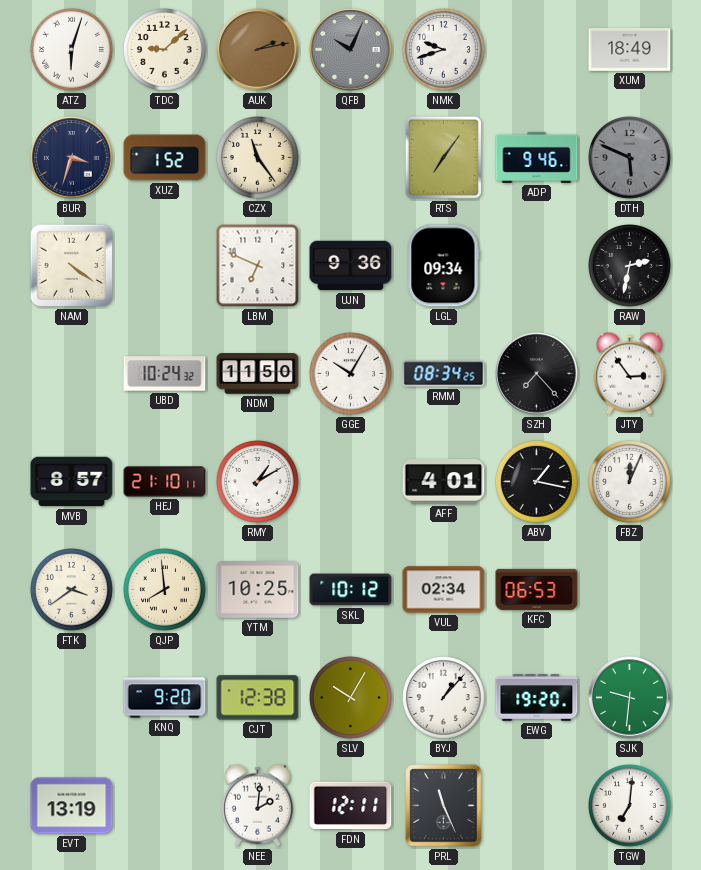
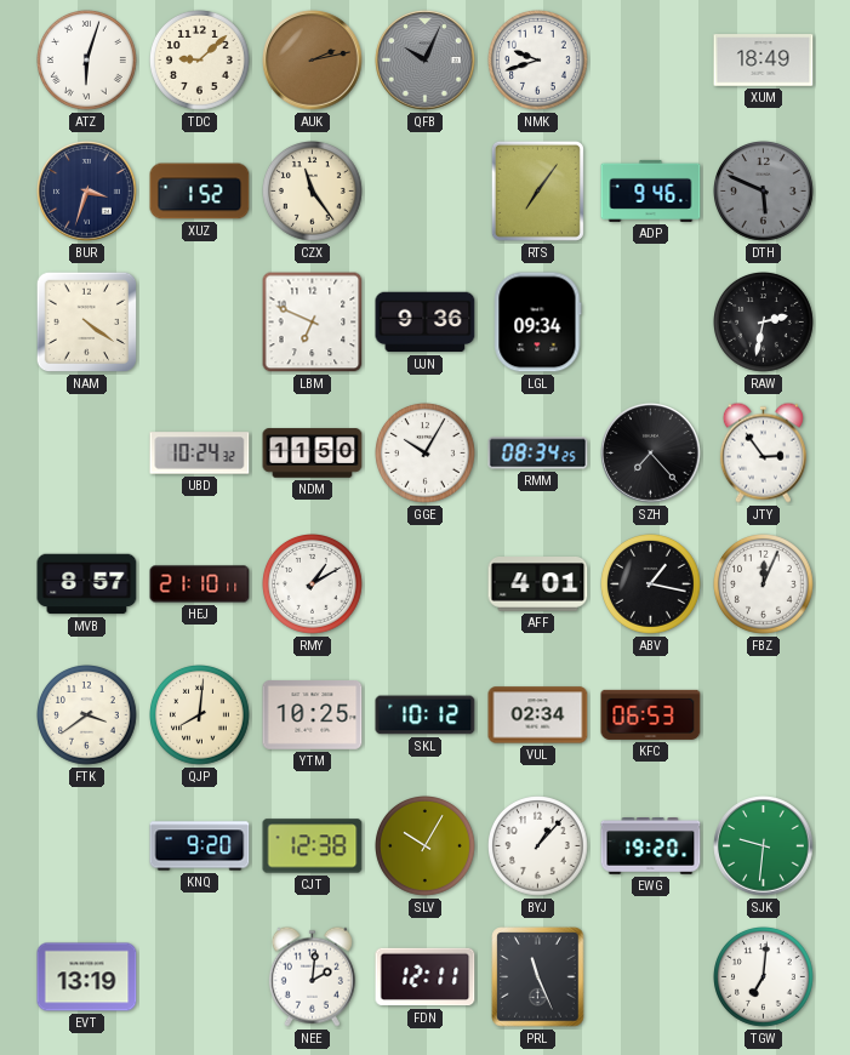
QJP: 7:59 -> 8:01 (200, 715)
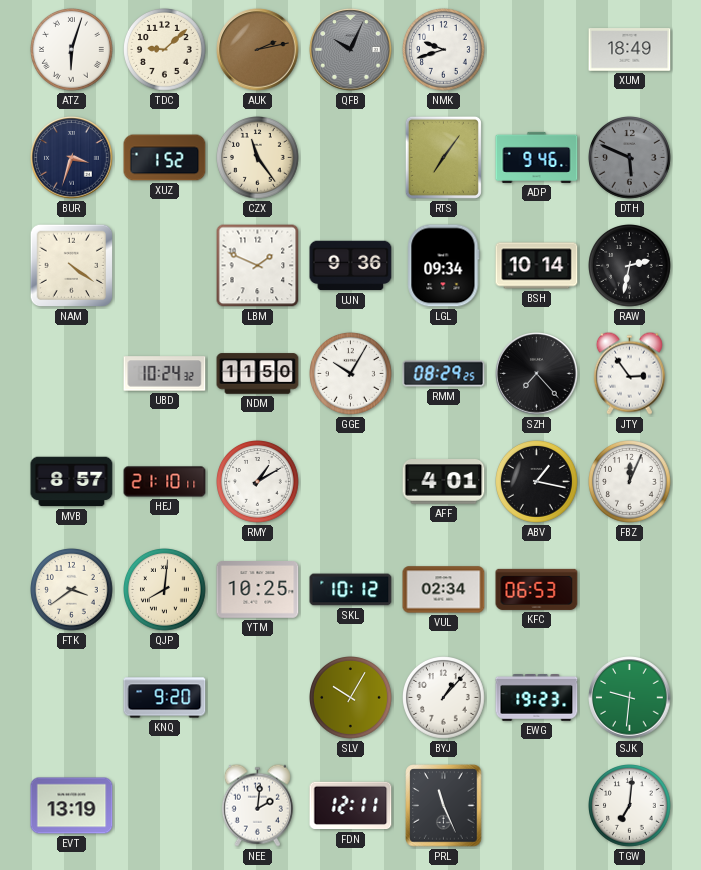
LBM: 6:49 -> 1:49 (258, 266)
BSH: none -> 10:14 (537, 266)
RMM: 08:34 -> 08:29 (444, 374)
CJT: 12:38 -> none (313, 846)
EWG: 19:20 -> 19:23 (537, 698)
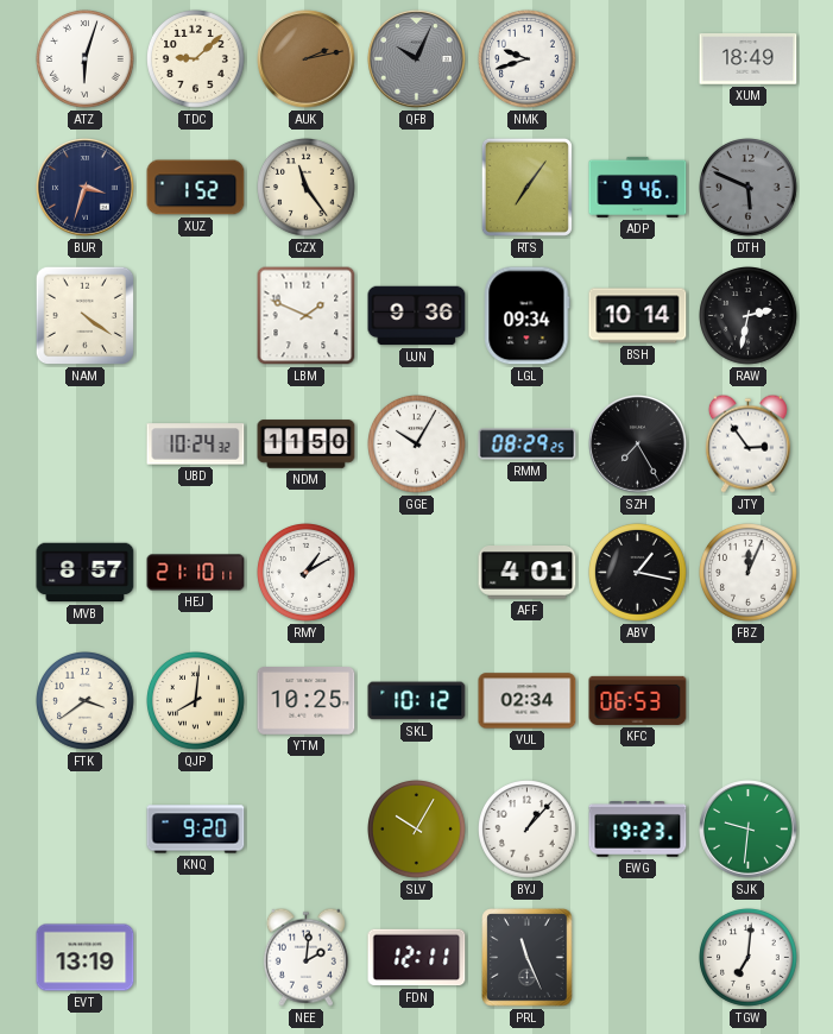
SZH: 7:23 -> 7:25 (638, 445)
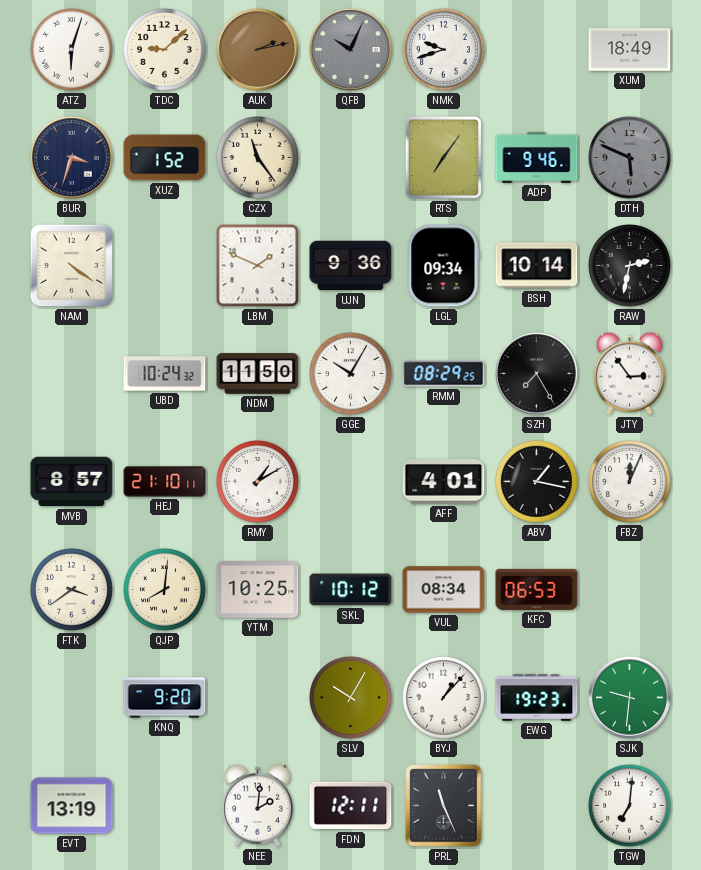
VUL: 02:34 -> 08:34 (444, 590)
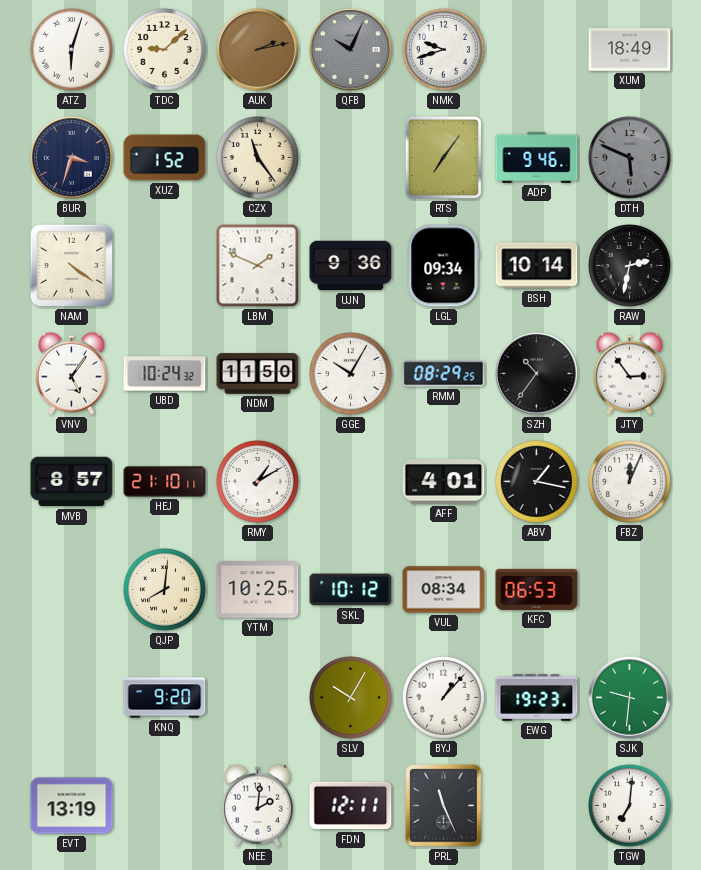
VNV: none -> 5:06 (71, 373)
SZH: 7:25 -> 10:36 (537, 374)
FTK: 3:39 -> none (72, 590)
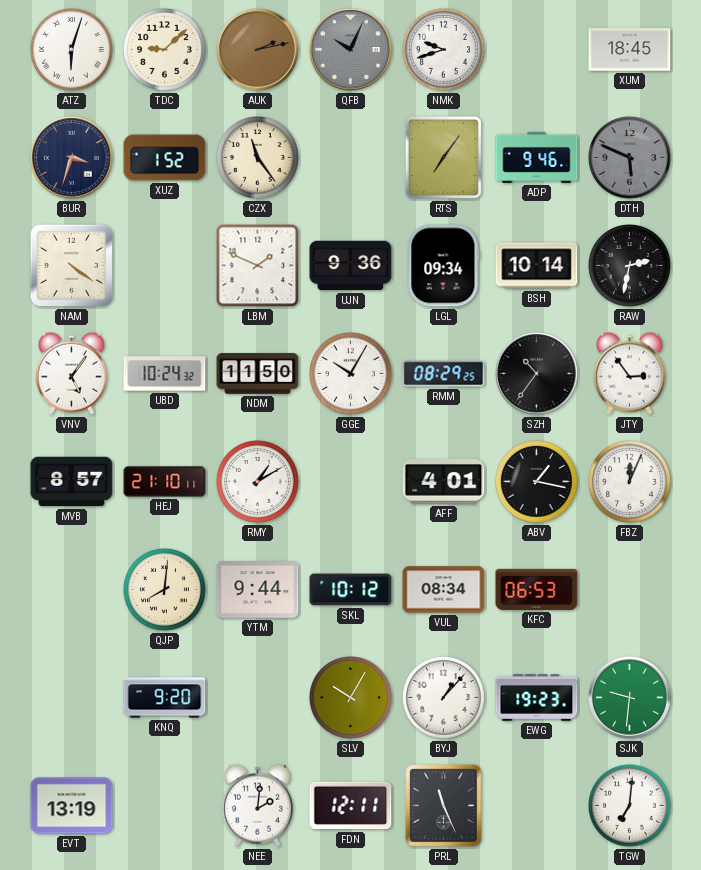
XUM: 18:49 -> 18:45 (630, 50)
YTM: 10:25 -> 9:44 (258, 590)
